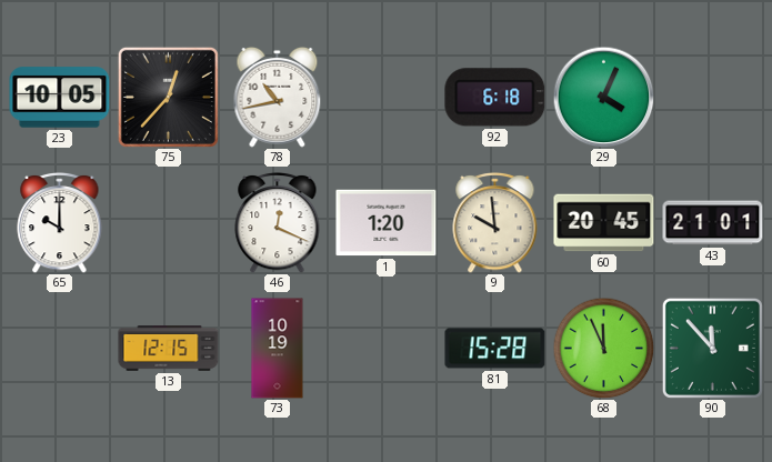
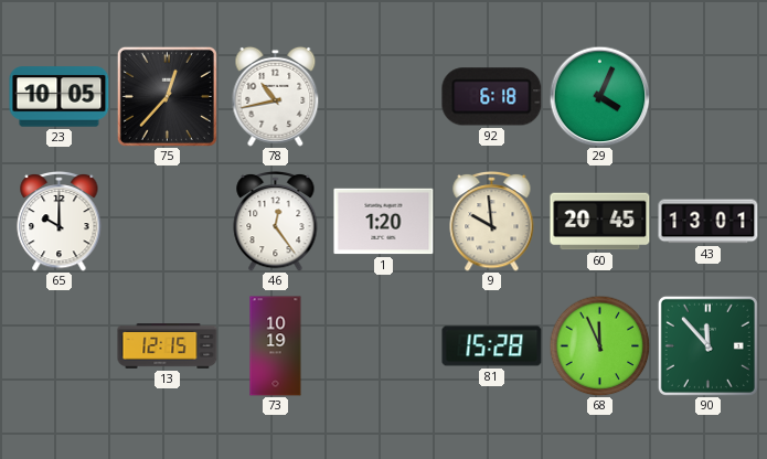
46: 12:19 -> 12:24 (276, 221)
43: 21:01 -> 13:01 (709, 222)
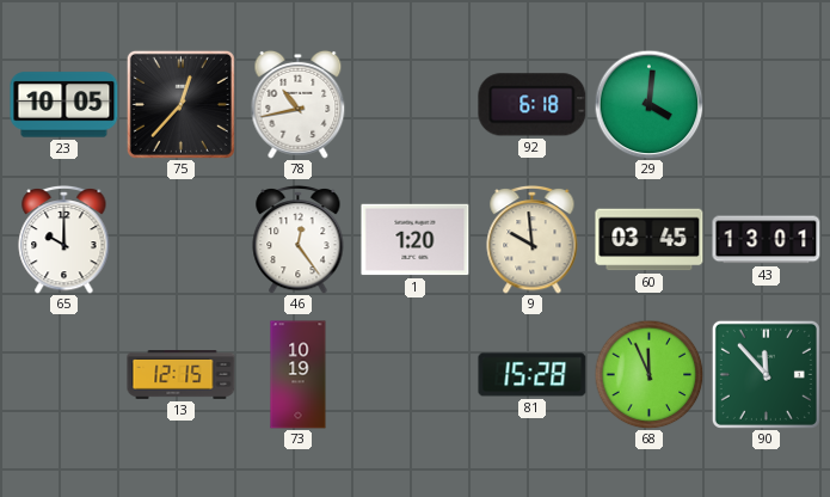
29: 4:04 -> 4:01 (648, 104)
60: 20:45 -> 03:45 (650, 240)
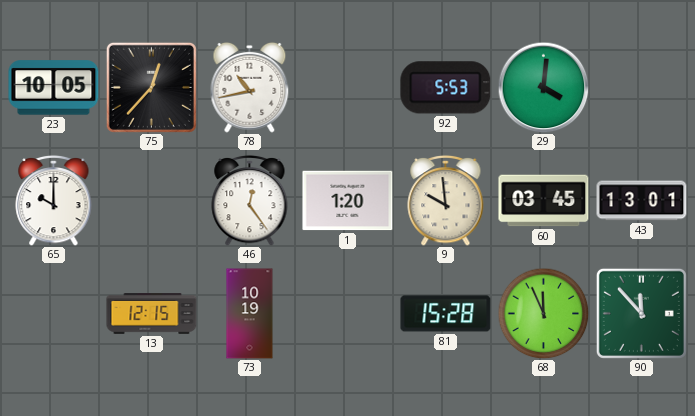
92: 6:18 -> 5:53 (446, 88)
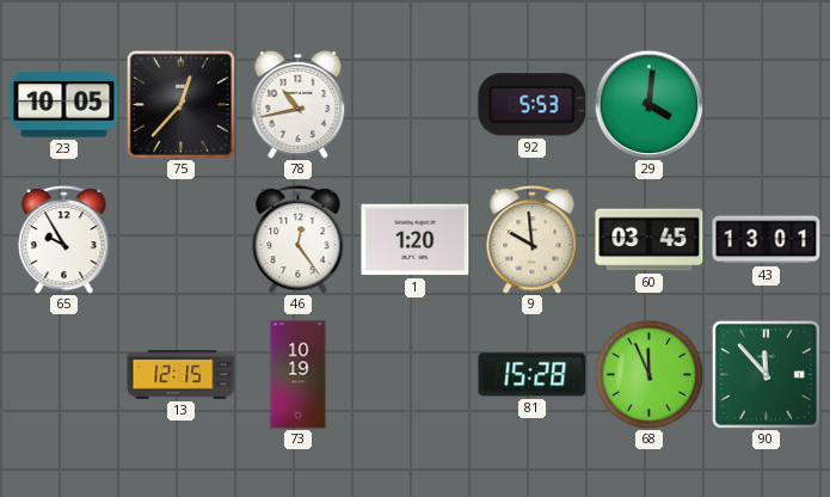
65: 10:00 -> 9:55 (64, 239)
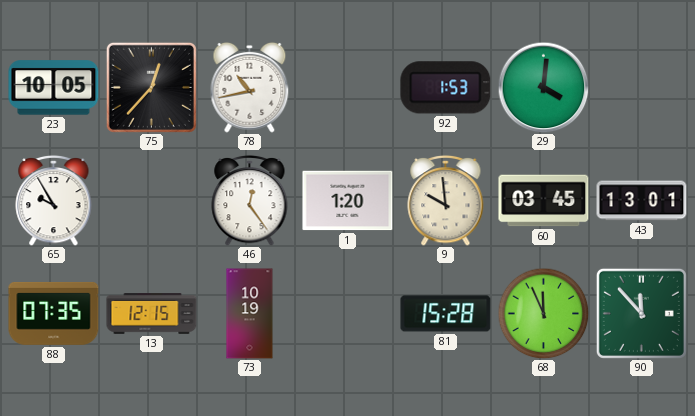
92: 5:53 -> 1:53 (446, 88)
88: none -> 07:35 (54, 313)
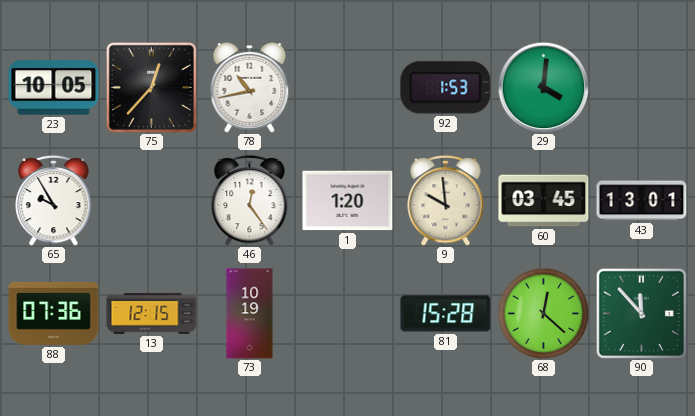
88: 07:35 -> 07:36 (54, 313)
68: 11:56 -> 12:22 (543, 313)
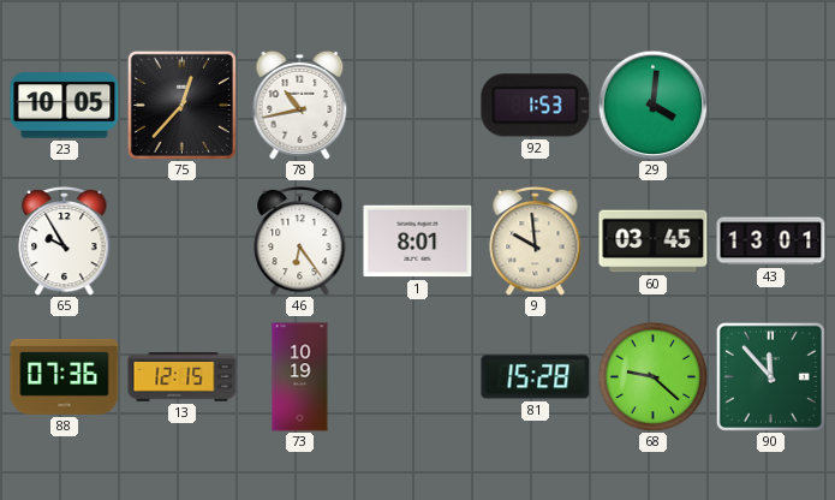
46: 12:24 -> 6:24 (300, 240)
1: 1:20 -> 8:01 (418, 242)
68: 12:22 -> 9:22 (652, 376)
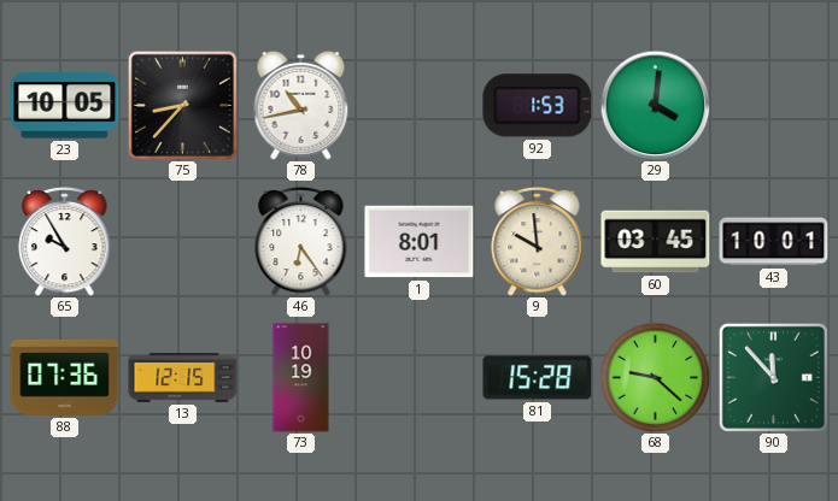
75: 12:37 -> 8:37 (182, 105)
43: 13:01 -> 10:01 (774, 242)
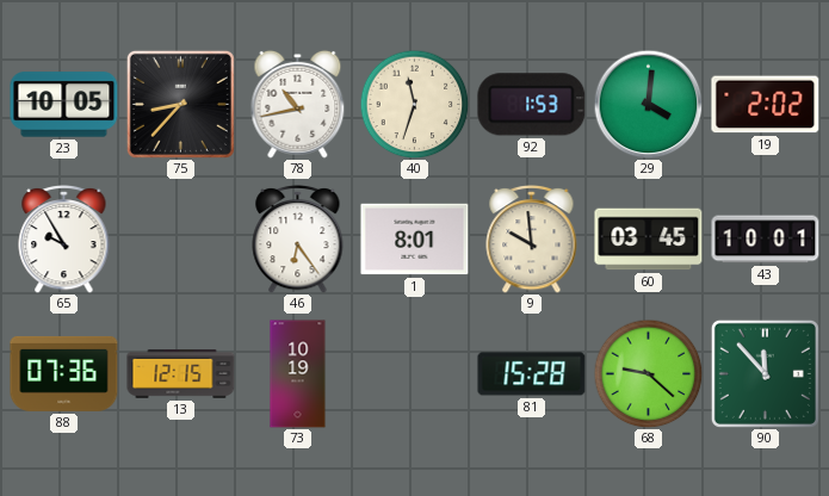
40: none -> 11:33 (414, 104)
19: none -> 2:02 (766, 105)
